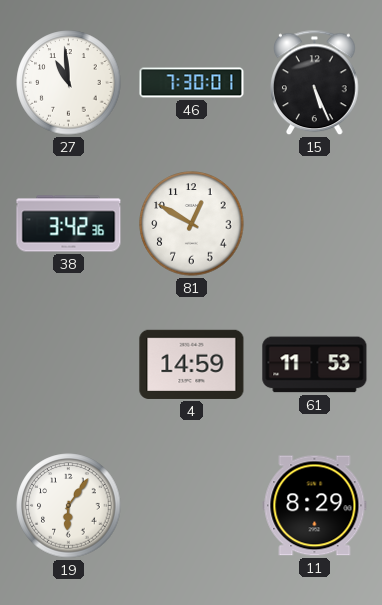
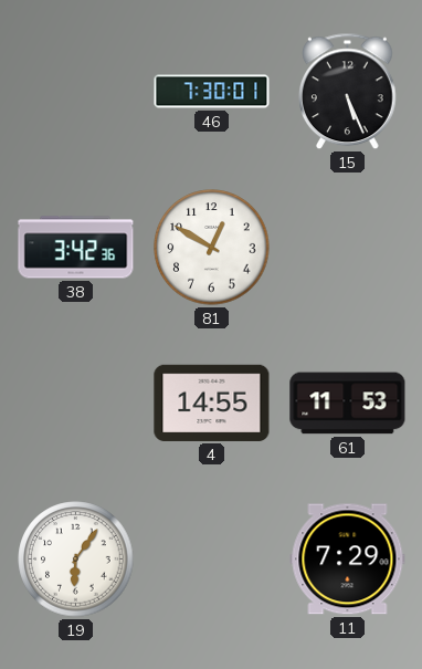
27: 10:59 -> none (69, 83)
4: 14:59 -> 14:55 (212, 403)
11: 8:29 -> 7:29 (348, 560)
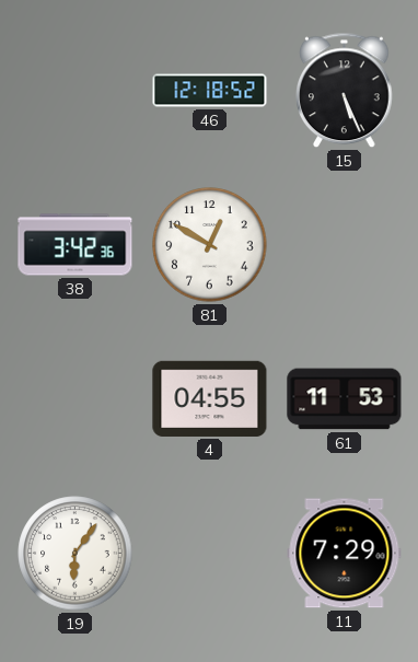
46: 7:30 -> 12:18 (210, 91)
4: 14:55 -> 04:55 (210, 398)
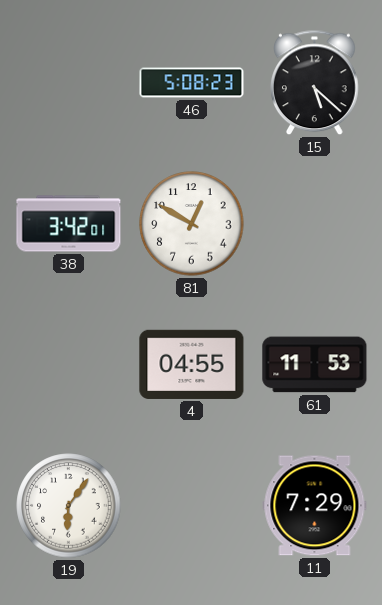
46: 12:18 -> 5:08 (192, 83)
15: 5:26 -> 5:22 (315, 83)
38: 3:42:36 -> 3:42:01 (69, 224)
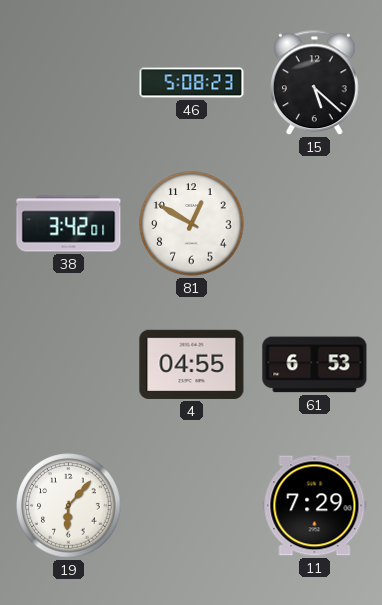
61: 11:53 -> 6:53 (315, 365)
19: 6:06 -> 6:07 (69, 506)
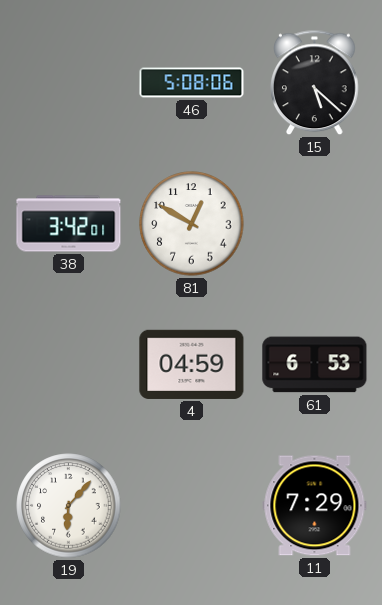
46: 5:08:23 -> 5:08:06 (192, 83)
4: 04:55 -> 04:59 (192, 364)
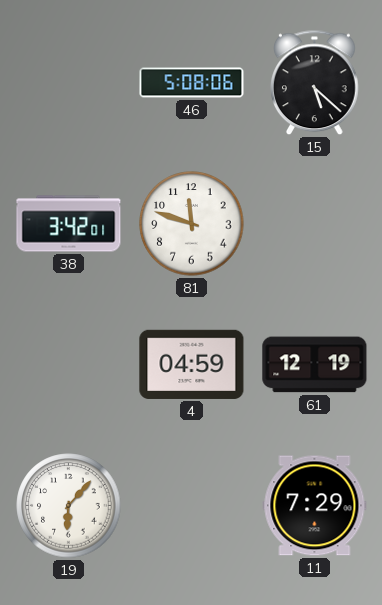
81: 12:50 -> 11:48 (192, 224)
61: 6:53 -> 12:19 (315, 365)
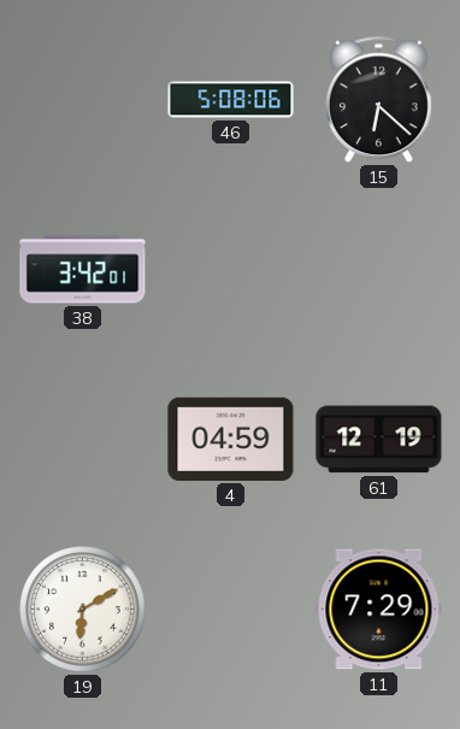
15: 5:22 -> 6:22 (379, 100)
81: 11:48 -> none (192, 224)
19: 6:07 -> 6:10 (83, 610)
